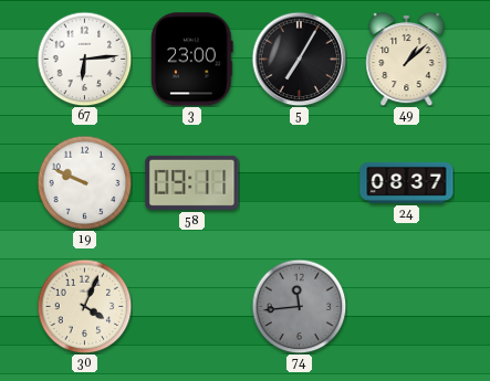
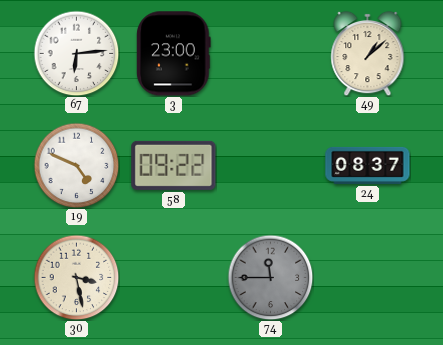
5: 7:05 -> none (299, 59)
19: 9:49 -> 4:49 (76, 165)
58: 09:11 -> 09:22 (174, 165)
30: 4:04 -> 3:28 (76, 277)
74: 11:44 -> 11:45 (270, 277)
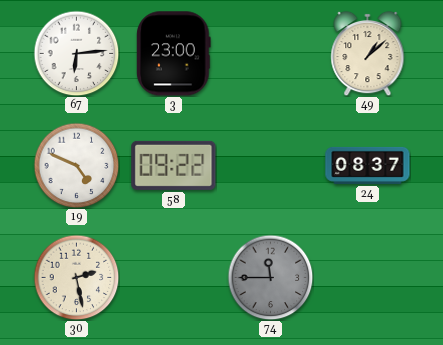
30: 3:28 -> 2:28 (76, 277)
